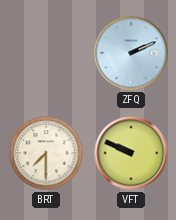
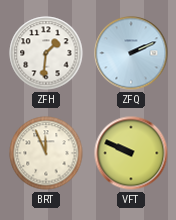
ZFH: none -> 1:31 (46, 53)
BRT: 7:30 -> 11:56 (46, 153)
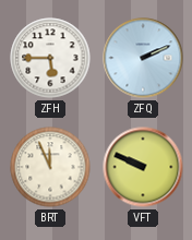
ZFH: 1:31 -> 5:45 (50, 58)
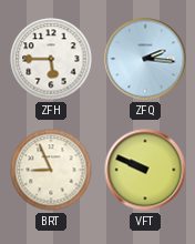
ZFQ: 2:11 -> 2:16 (145, 59)
BRT: 11:56 -> 8:56 (51, 170)
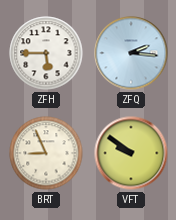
VFT: 9:49 -> 9:51 (131, 153)
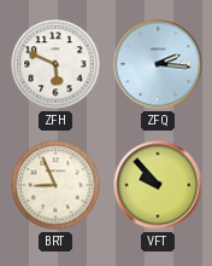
ZFH: 5:45 -> 5:49 (55, 64)
VFT: 9:51 -> 9:53 (158, 185)
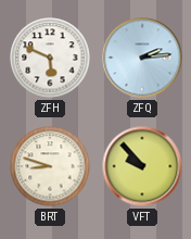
ZFQ: 2:16 -> 2:14 (142, 58)
BRT: 8:56 -> 8:48 (50, 166)
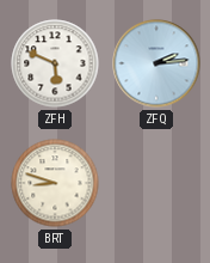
VFT: 9:53 -> none (142, 166)
